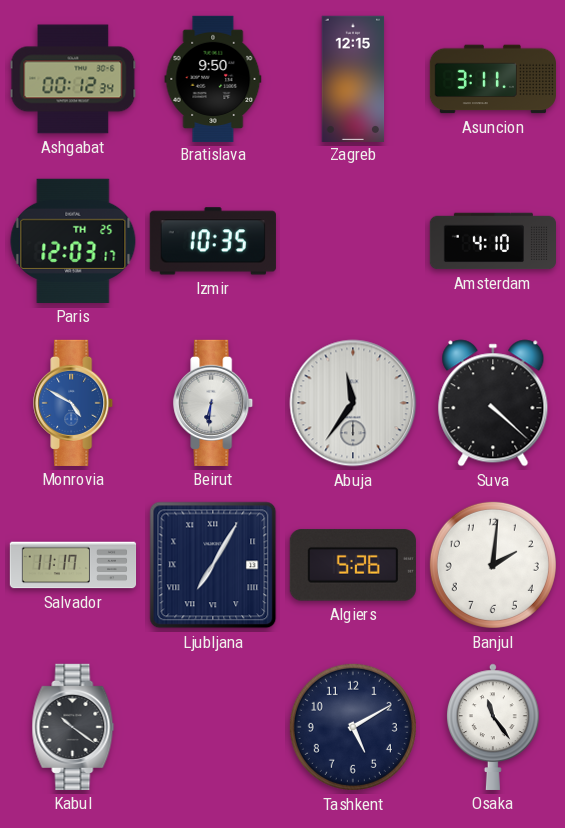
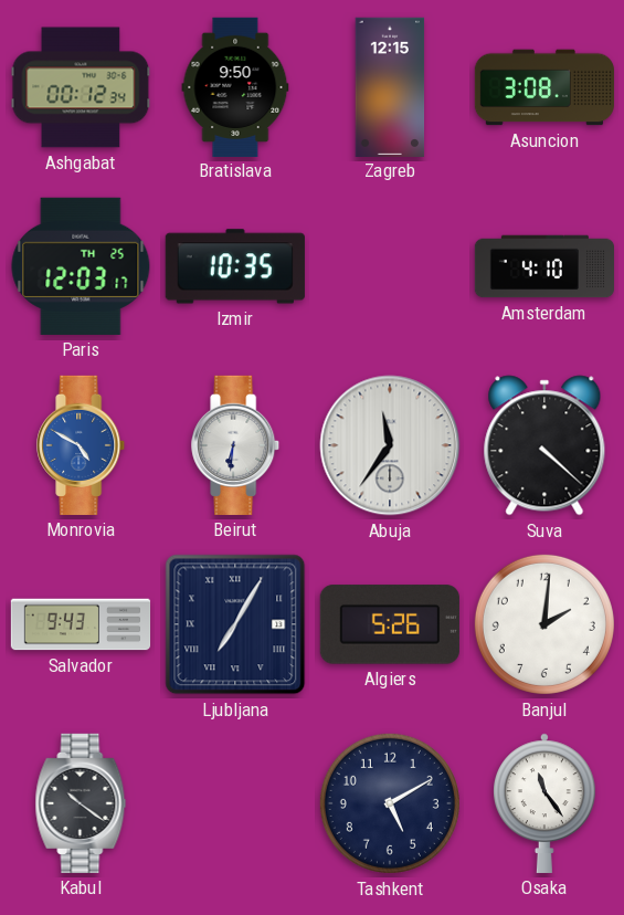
Asuncion: 3:11 -> 3:08 (543, 87)
Salvador: 11:17 -> 9:43 (81, 624)
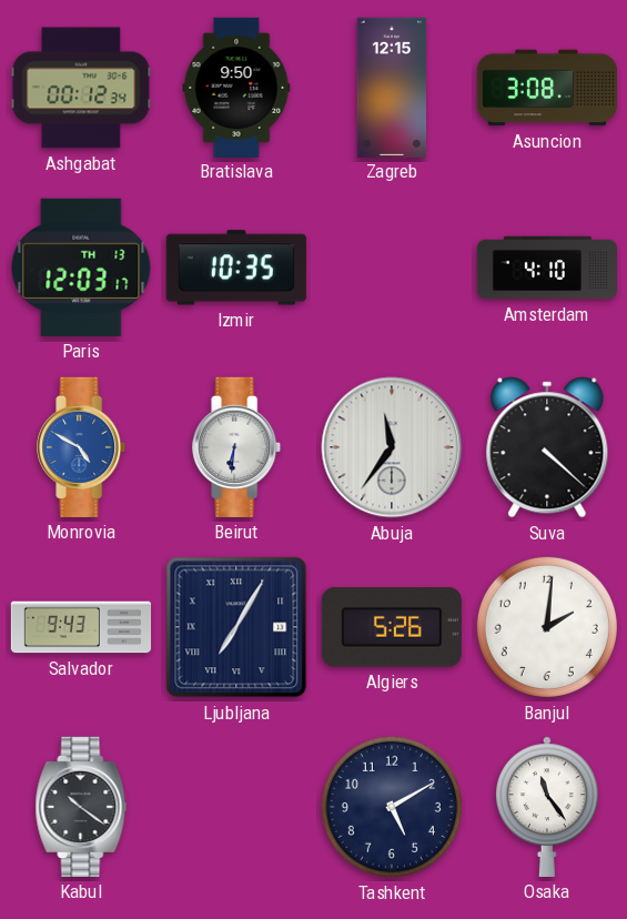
Paris date: TH 25 -> TH 13 (81, 267)
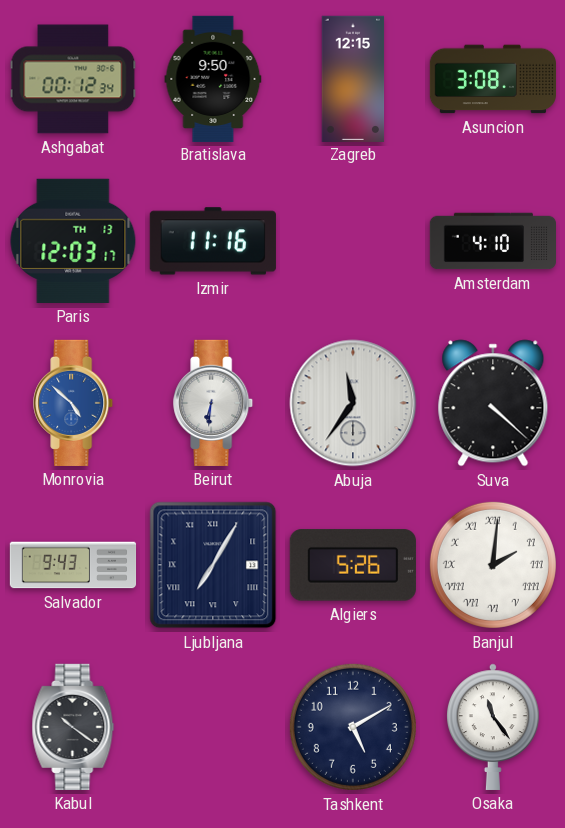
Izmir: 10:35 -> 11:16 (213, 241)
Monrovia: 4:50 -> 4:52 (74, 403)
Banjul numerals: Arabic -> Roman (493, 565)
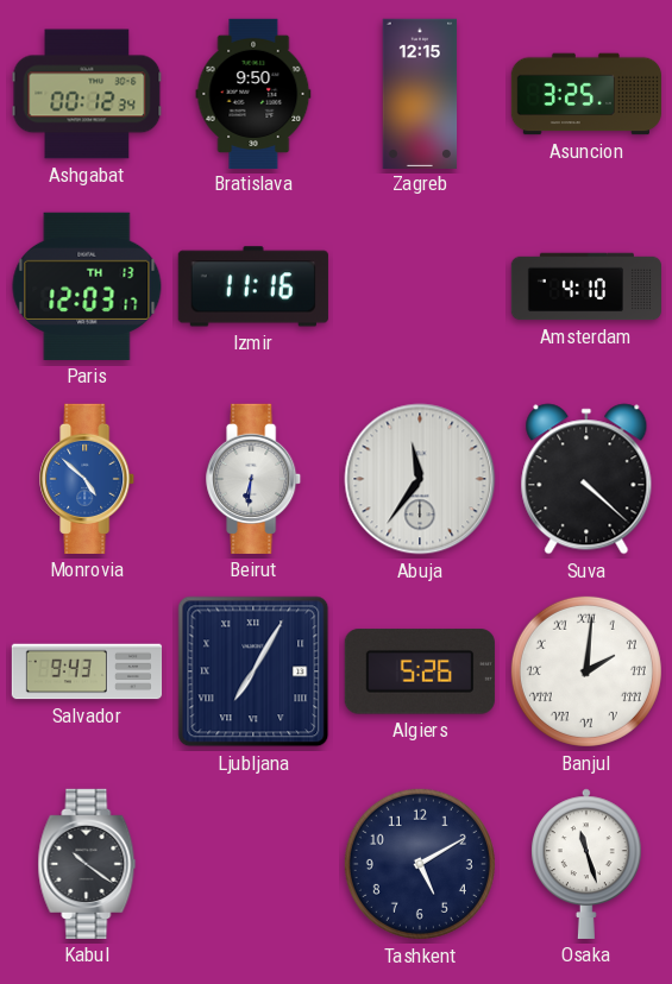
Asuncion: 3:08 -> 3:25 (585, 94)
Osaka: 11:24 -> 11:27 (588, 864)
